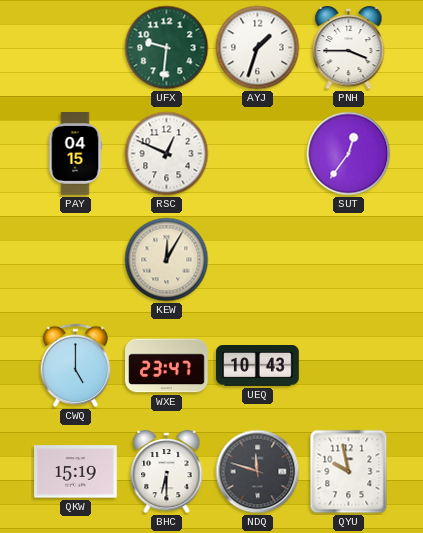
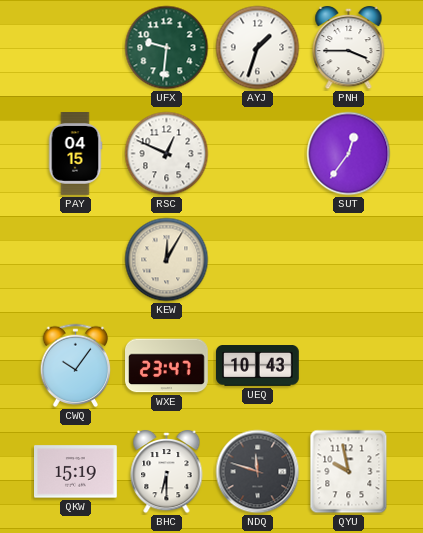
CWQ: 5:00 -> 10:06 (76, 366)
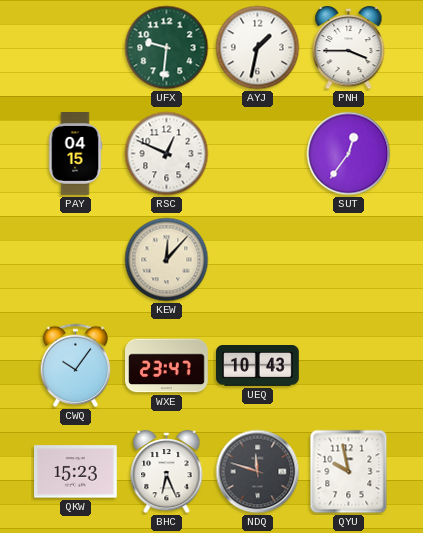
AYJ: 1:33 -> 1:32 (258, 48)
KEW: 12:05 -> 12:07 (167, 260)
QKW: 15:19 -> 15:23 (76, 472)
BHC: 6:30 -> 6:26 (167, 472)
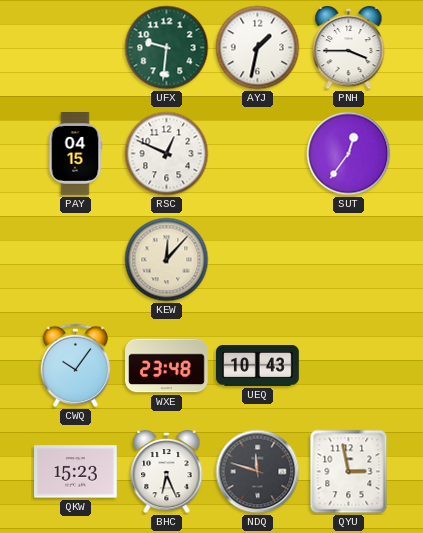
WXE: 23:47 -> 23:48 (167, 366)
QYU: 9:58 -> 2:58 (349, 472)
